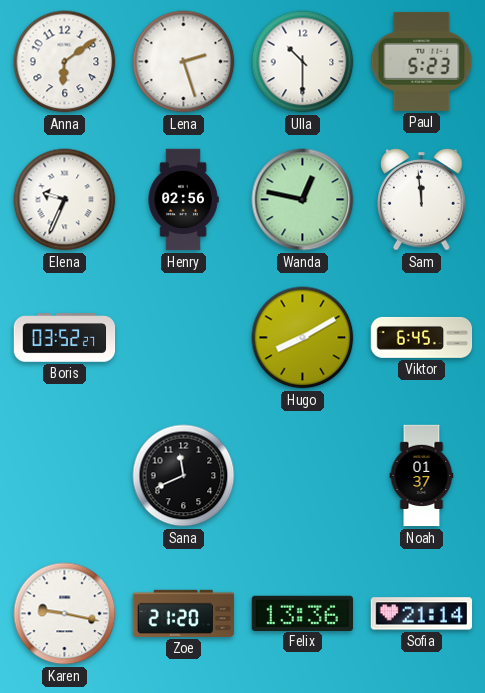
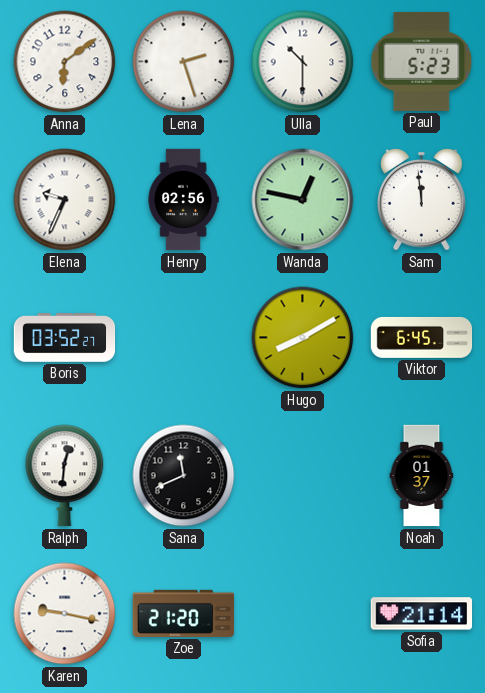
Ralph: none -> 12:31 (65, 476)
Felix: 13:36 -> none (303, 613)
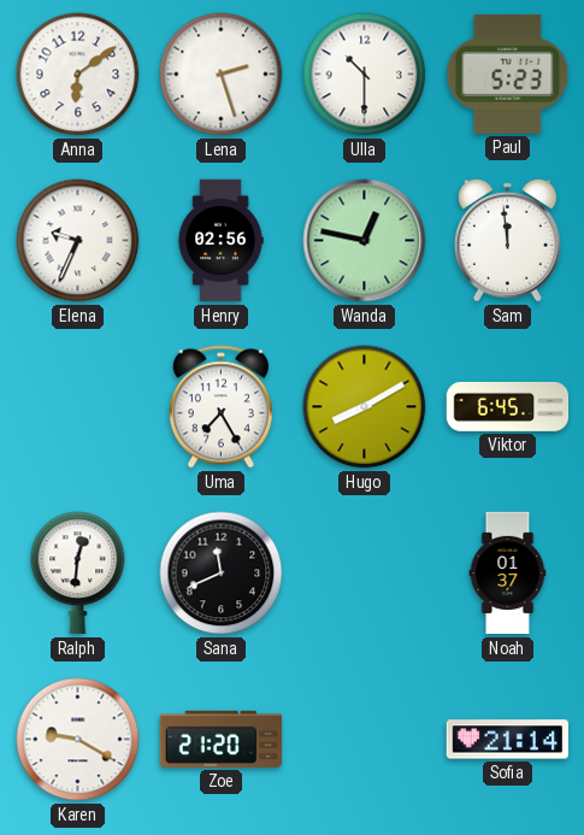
Boris: 03:52 -> none (65, 338)
Uma: none -> 7:25 (220, 407)
Karen: 9:17 -> 9:20 (78, 740)
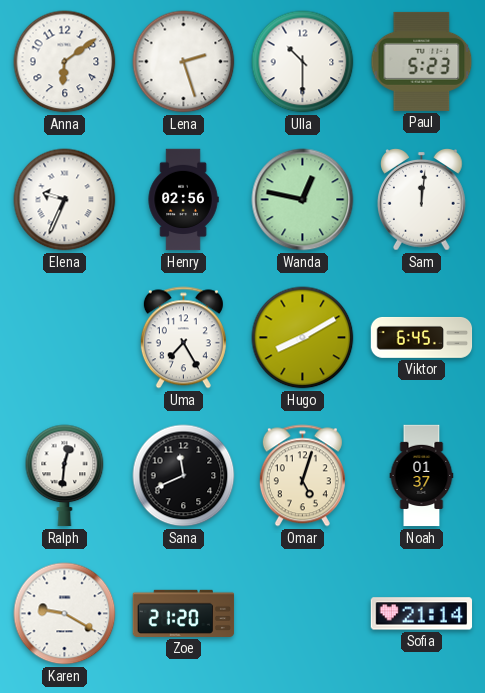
Sam: 11:59 -> 12:01 (422, 200)
Omar: none -> 5:03 (302, 476)
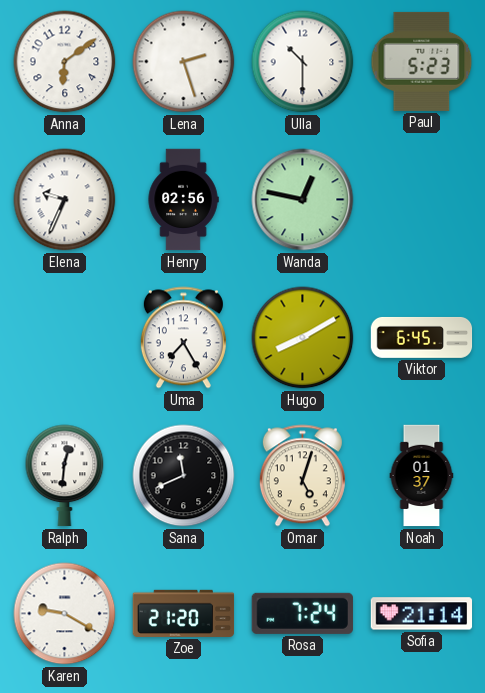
Sam: 12:01 -> none (422, 200)
Rosa: none -> 7:24 (302, 613)
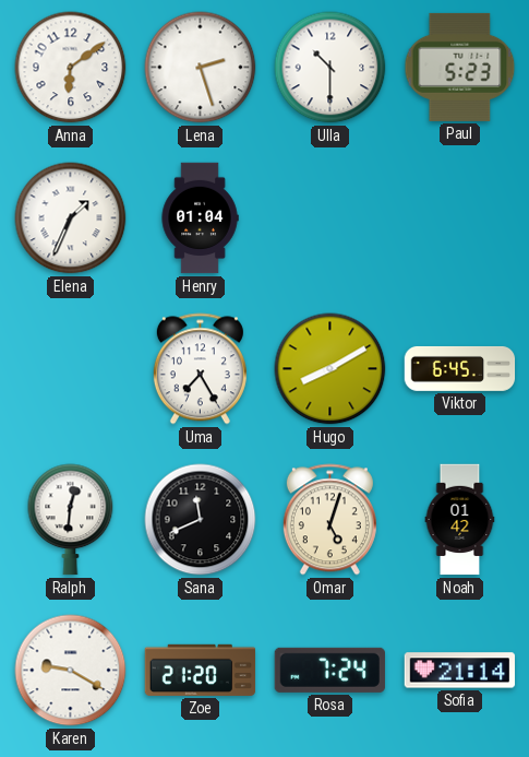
Elena: 9:34 -> 1:34 (71, 218)
Henry: 02:56 -> 01:04 (200, 218)
Wanda: 12:47 -> none (303, 200)
Noah: 01:37 -> 01:42 (460, 520)
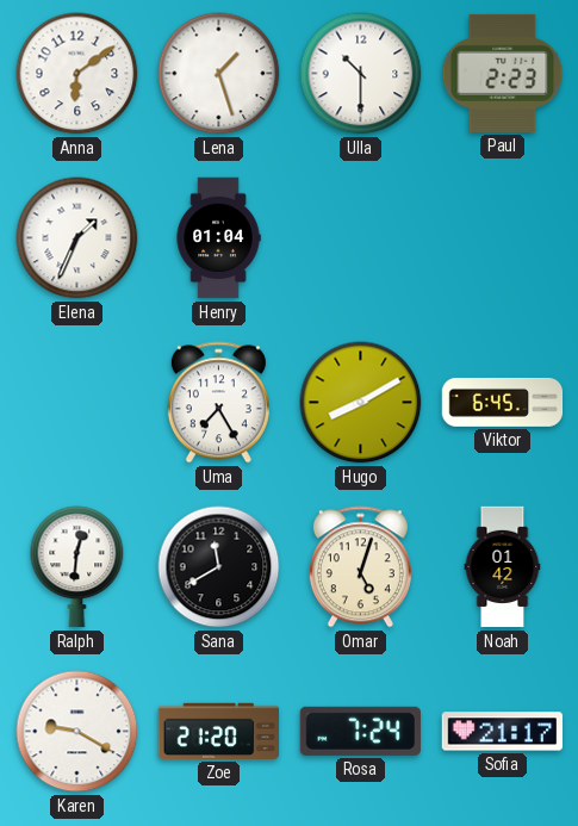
Lena: 2:27 -> 1:27 (219, 74)
Paul: 5:23 -> 2:23 (503, 73)
Sana: 11:41 -> 11:40 (219, 567)
Sofia: 21:14 -> 21:17 (503, 732)
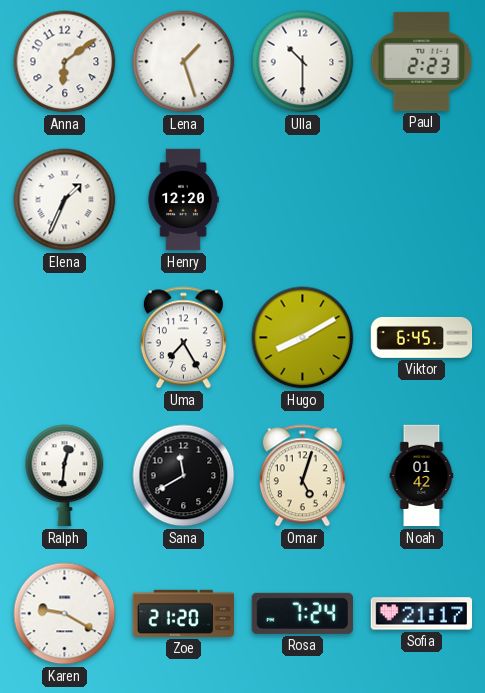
Henry: 01:04 -> 12:20 (183, 200)
